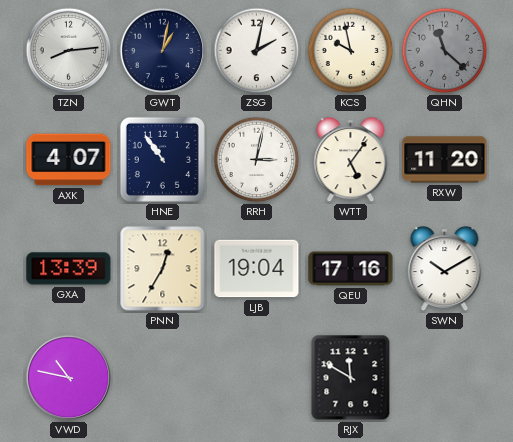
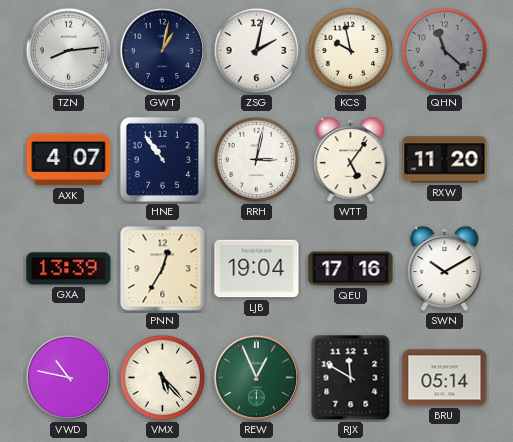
VMX: none -> 5:23 (163, 378)
REW: none -> 12:56 (257, 378)
BRU: none -> 05:14 (445, 378)
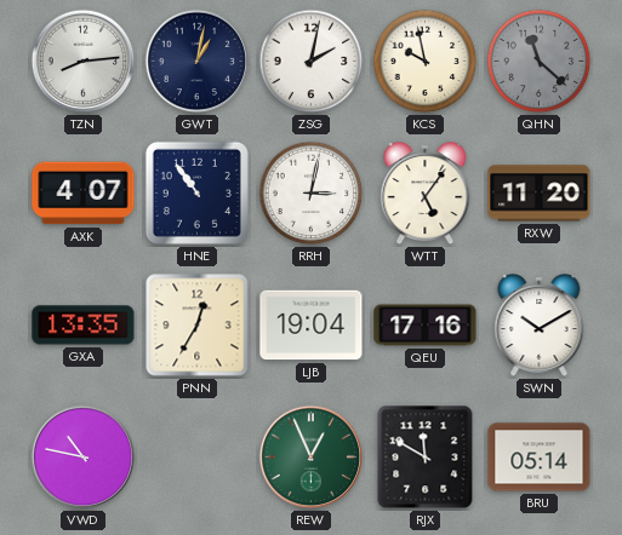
GXA: 13:39 -> 13:35 (84, 326)
VMX: 5:23 -> none (163, 378)
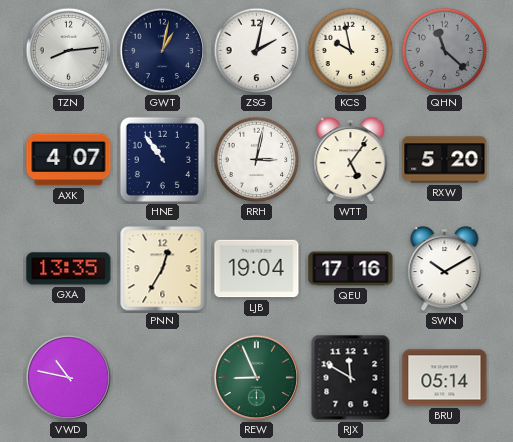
RXW: 11:20 -> 5:20 (445, 160)
REW: 12:56 -> 8:56 (257, 378)
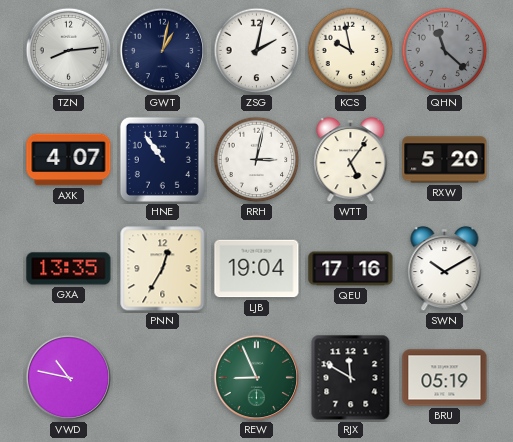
BRU: 05:14 -> 05:19 (445, 378)
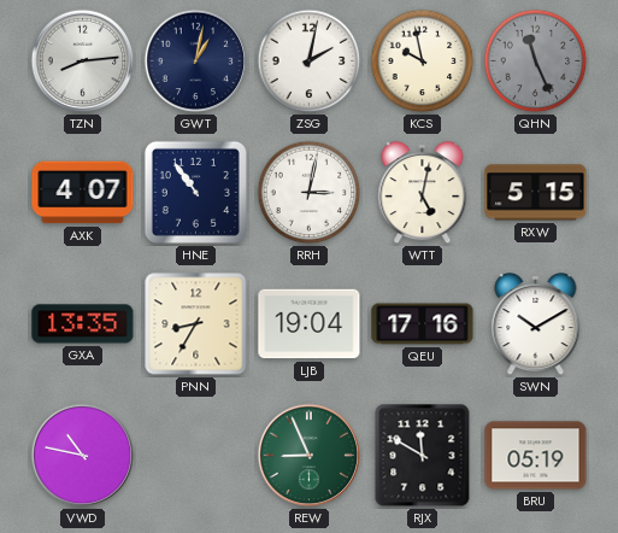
QHN: 11:22 -> 11:26 (536, 61)
WTT: 5:06 -> 5:02 (423, 193)
RXW: 5:20 -> 5:15 (536, 193)
PNN: 12:35 -> 8:35 (196, 324)
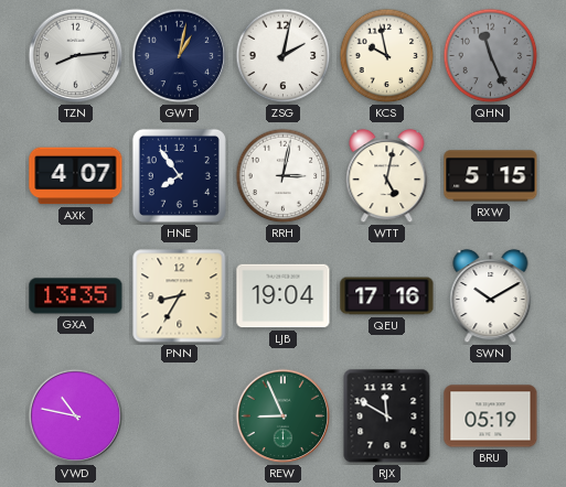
HNE: 10:54 -> 7:54 (179, 175)
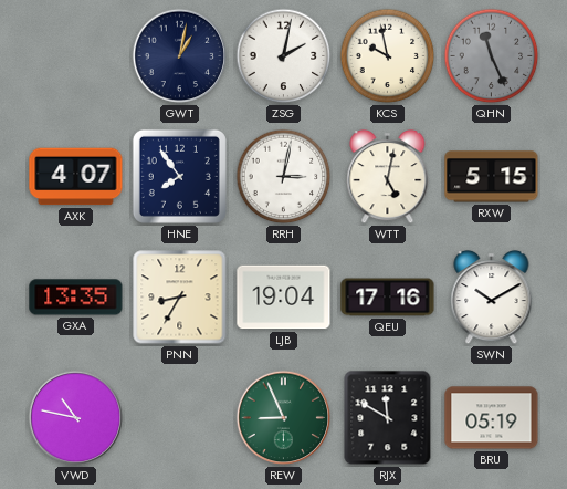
TZN: 8:14 -> none (76, 56)
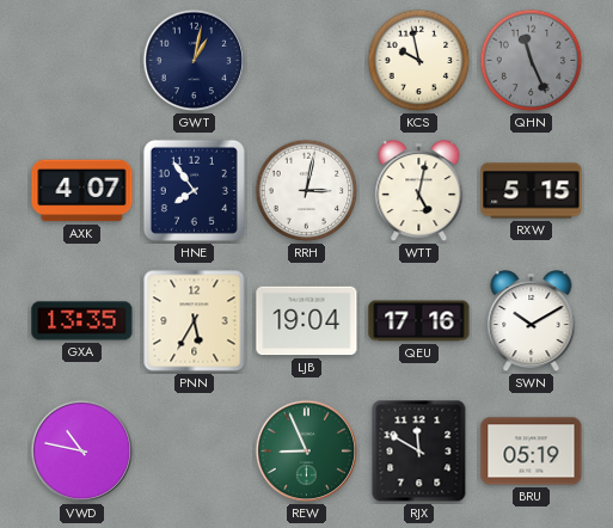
ZSG: 2:02 -> none (284, 56)
PNN: 8:35 -> 5:35 (195, 321)
